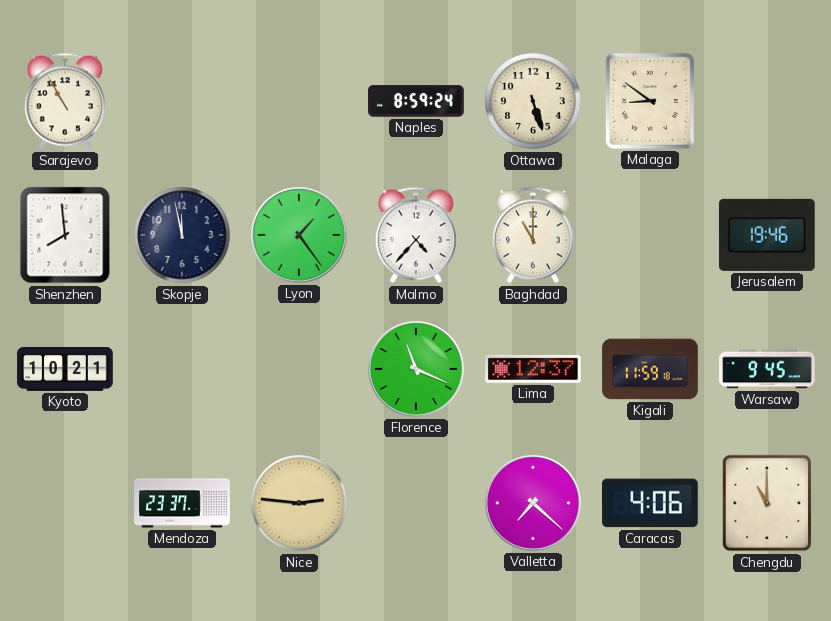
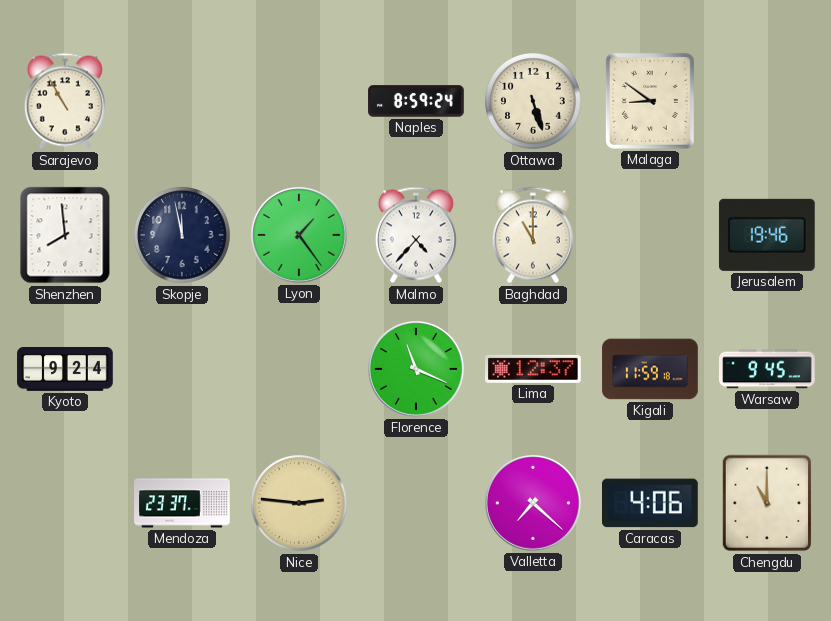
Kyoto: 10:21 -> 9:24 (65, 370)
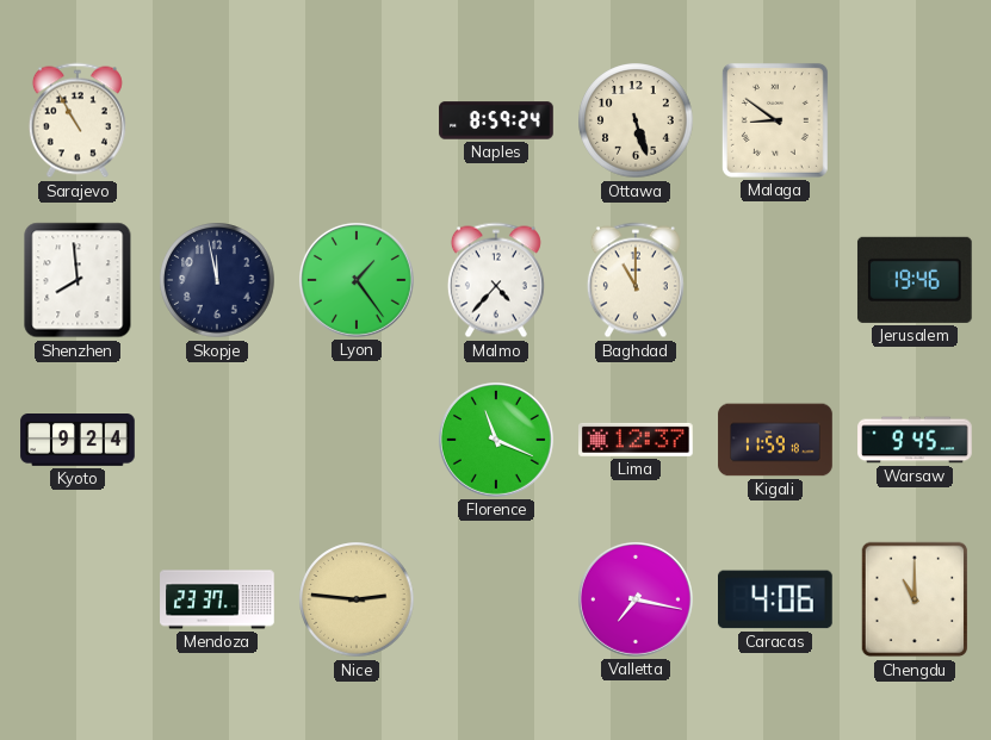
Valletta: 7:22 -> 7:17 (636, 599)
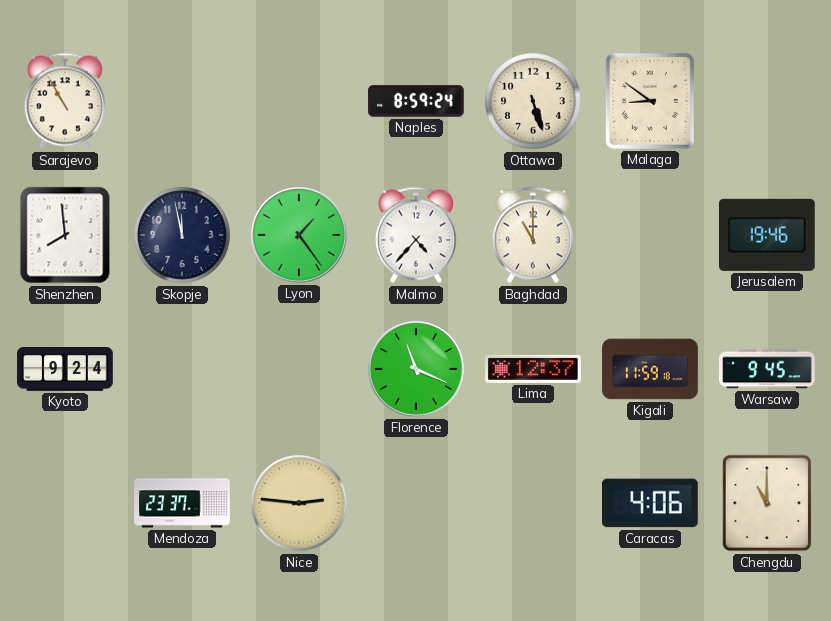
Valletta: 7:17 -> none (636, 599)
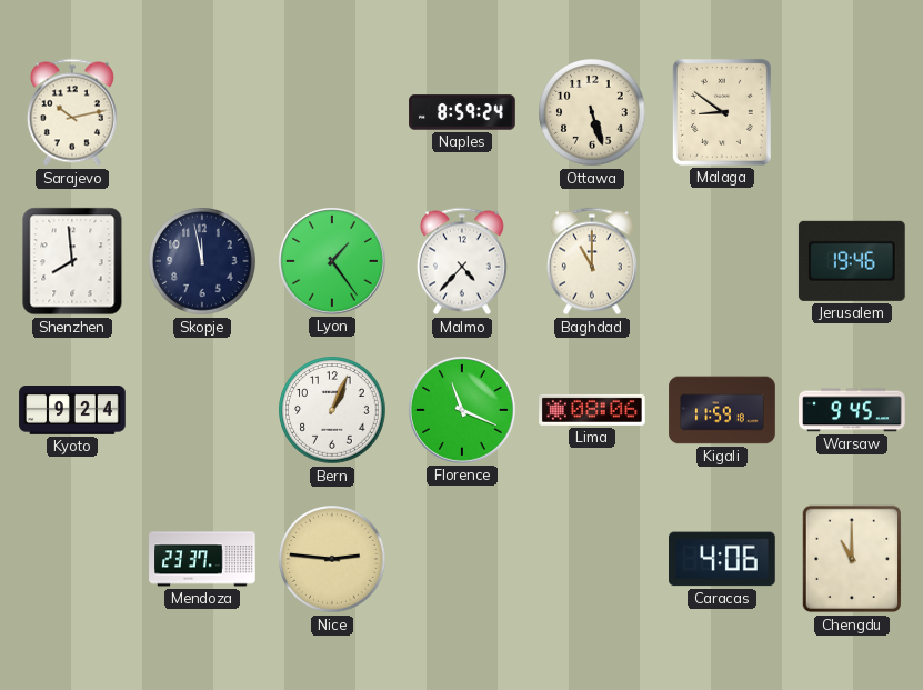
Sarajevo: 10:55 -> 10:13 (72, 112)
Bern: none -> 1:04 (332, 410)
Lima: 12:37 -> 08:06 (593, 410)
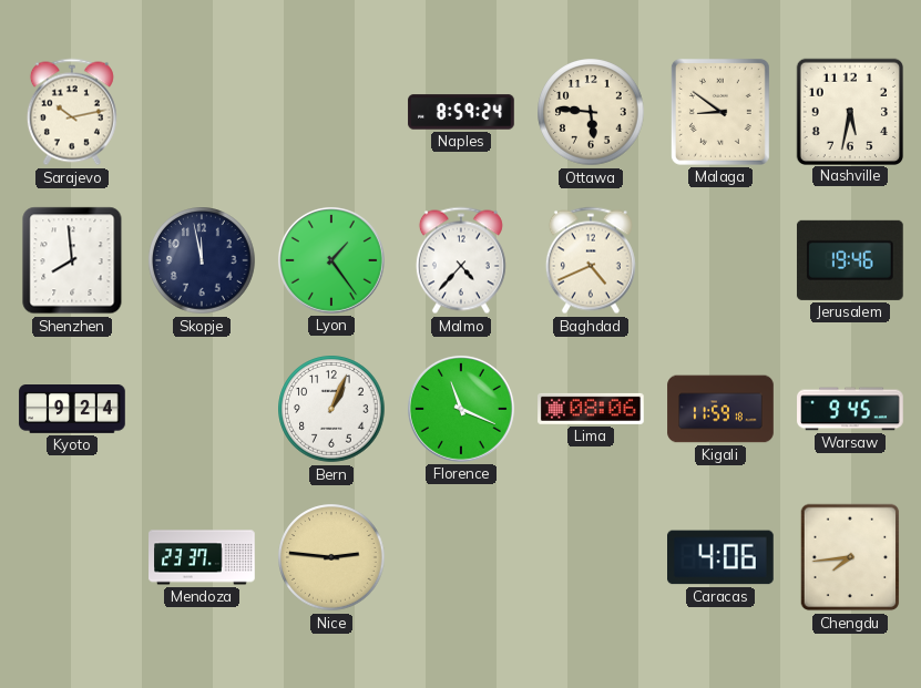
Ottawa: 5:27 -> 5:46 (591, 112)
Nashville: none -> 5:32 (849, 111)
Baghdad: 11:00 -> 4:41 (591, 260)
Chengdu: 11:00 -> 7:44 (850, 557)
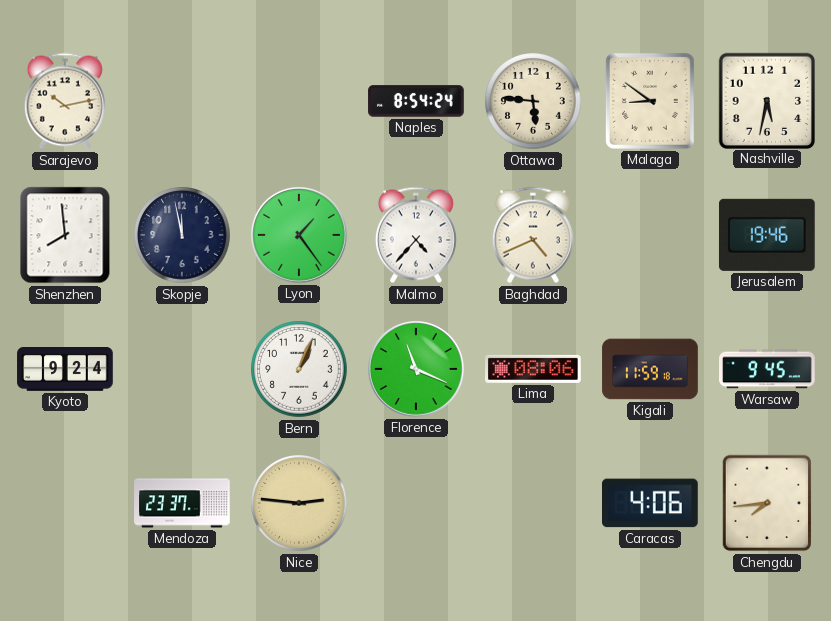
Naples: 8:59 -> 8:54 (416, 101)
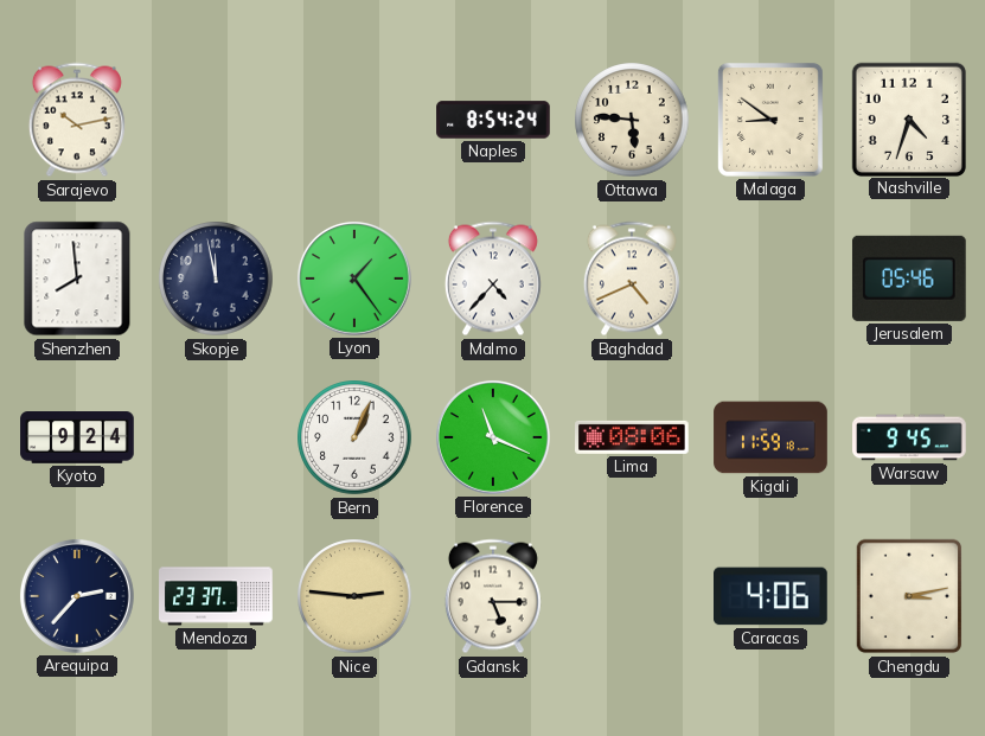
Nashville: 5:32 -> 4:33 (908, 119)
Jerusalem: 19:46 -> 05:46 (909, 279)
Arequipa: none -> 2:37 (77, 596)
Gdansk: none -> 5:15 (493, 596)
Chengdu: 7:44 -> 3:13 (909, 596)
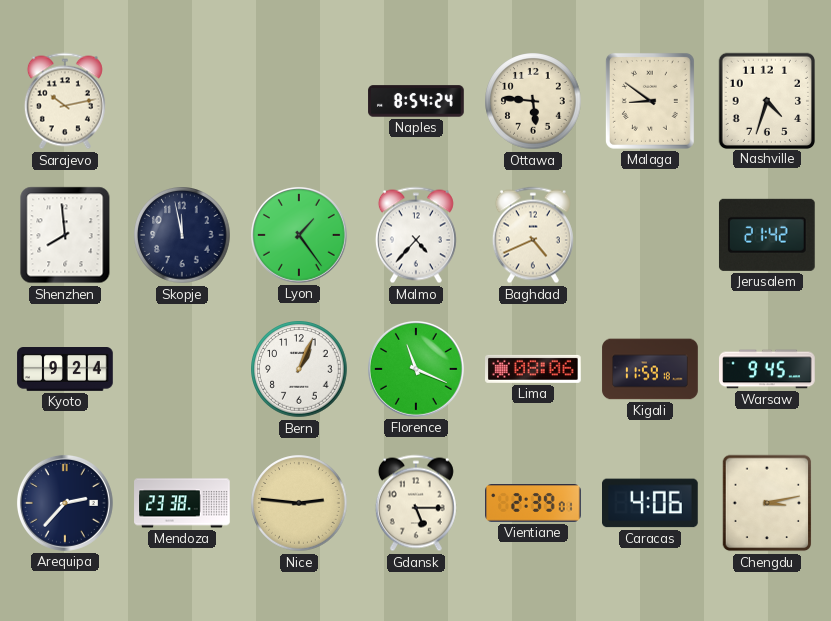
Jerusalem: 05:46 -> 21:42 (767, 235)
Mendoza: 23:37 -> 23:38 (182, 503)
Vientiane: none -> 2:39 (533, 504)
